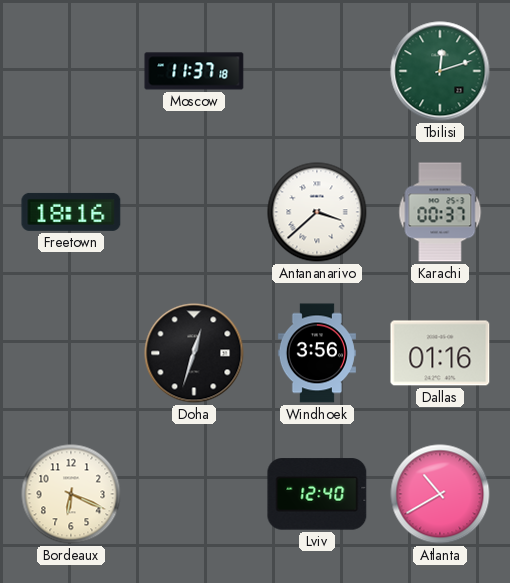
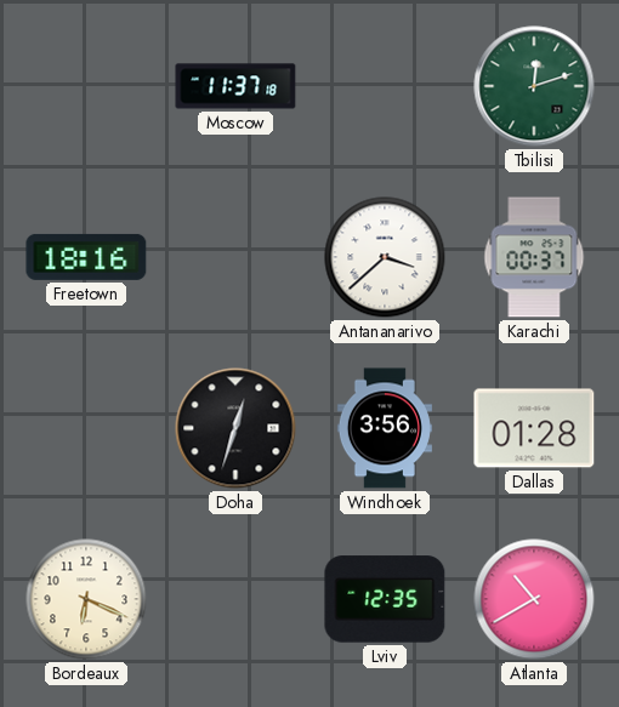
Dallas: 01:16 -> 01:28 (534, 428)
Lviv: 12:40 -> 12:35 (385, 599)
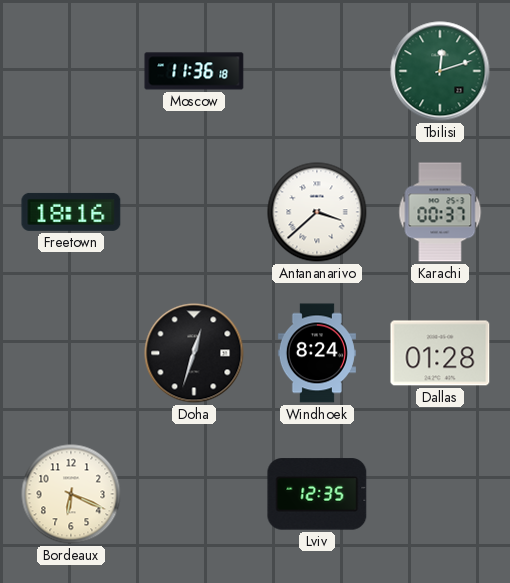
Moscow: 11:37 -> 11:36 (194, 71)
Windhoek: 3:56 -> 8:24 (317, 353)
Atlanta: 10:40 -> none (534, 599)
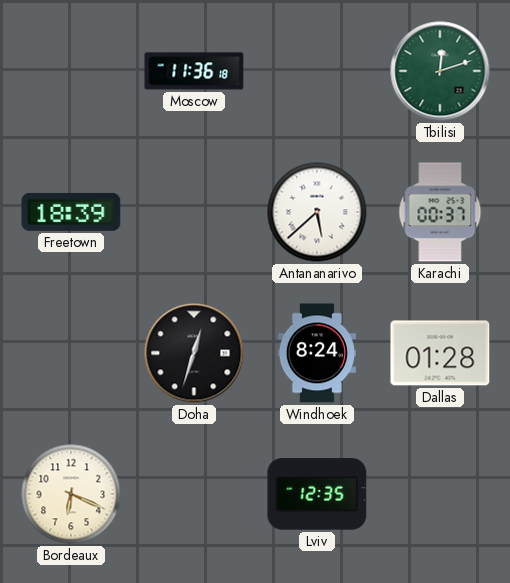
Freetown: 18:16 -> 18:39 (71, 212)
Antananarivo: 3:38 -> 5:38 (317, 212)
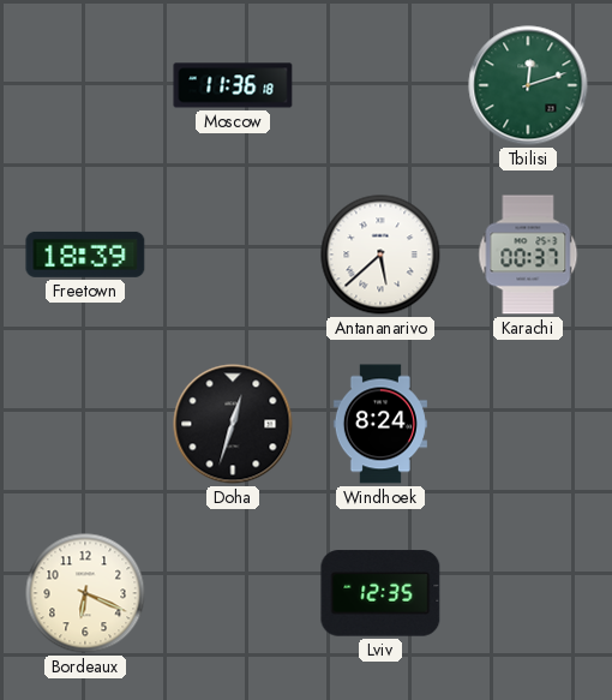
Dallas: 01:28 -> none (440, 353)
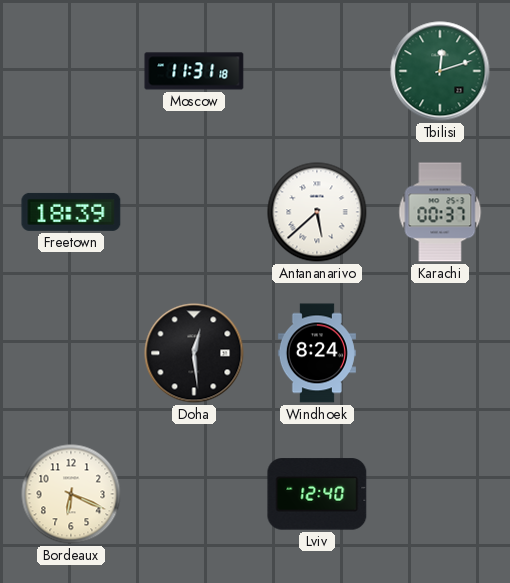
Moscow: 11:36 -> 11:31 (194, 71)
Doha: 12:33 -> 12:29 (194, 353)
Lviv: 12:35 -> 12:40 (317, 494)
